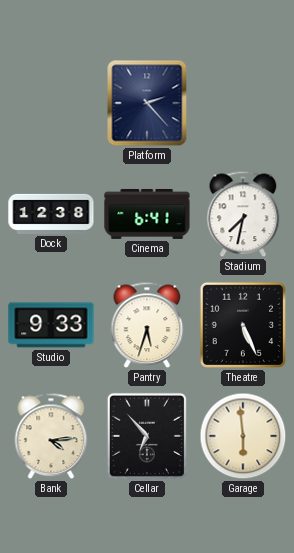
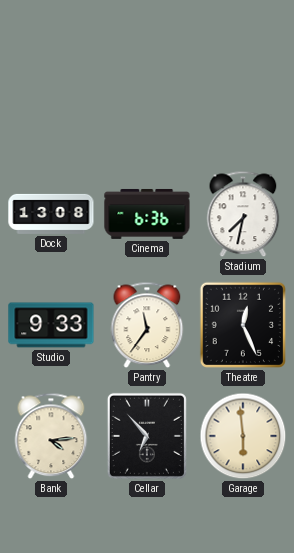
Platform: 2:23 -> none (147, 103)
Dock: 12:38 -> 13:08 (51, 214)
Cinema: 6:41 -> 6:36 (147, 214)
Pantry: 5:33 -> 11:36 (147, 325)
Theatre: 5:26 -> 12:26 (243, 325)
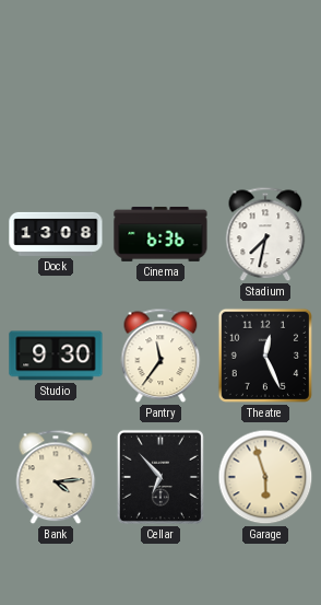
Studio: 9:33 -> 9:30 (56, 356)
Garage: 5:59 -> 5:57 (265, 477)
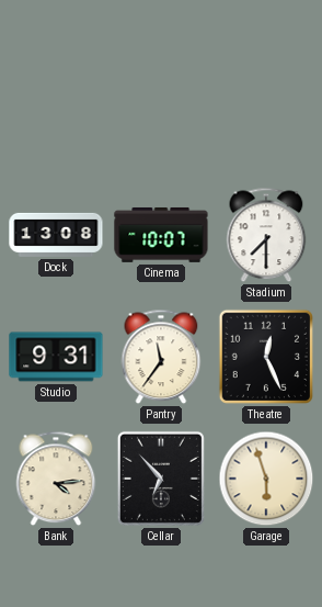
Cinema: 6:36 -> 10:07 (161, 235)
Stadium: 7:32 -> 7:30 (266, 235)
Studio: 9:30 -> 9:31 (56, 357)
